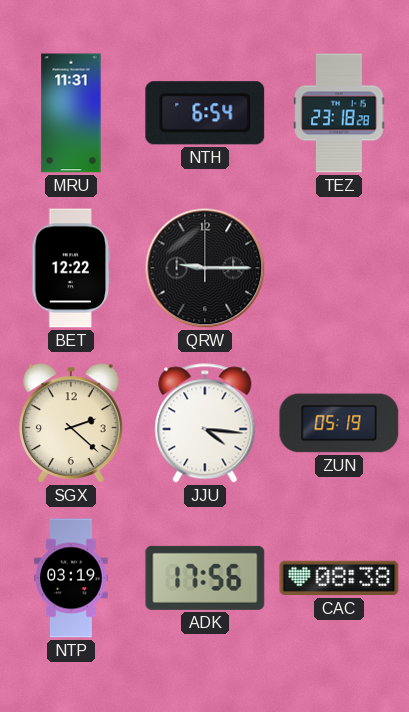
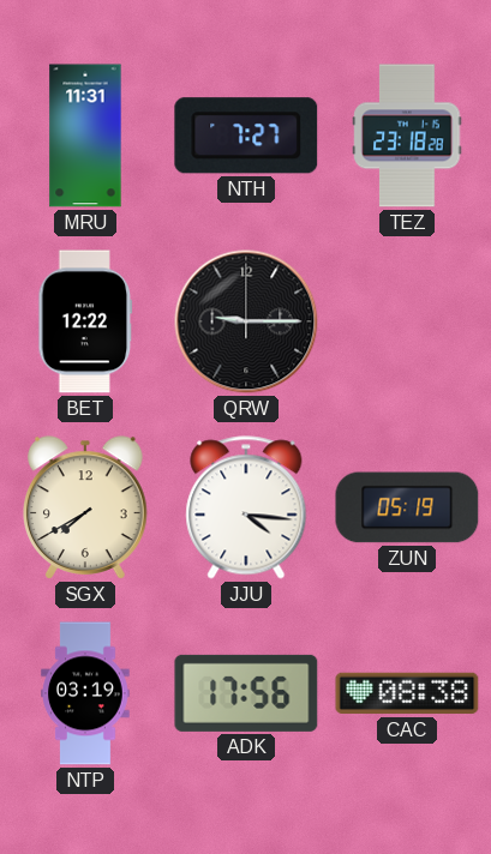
NTH: 6:54 -> 7:27 (246, 136)
SGX: 2:22 -> 7:40 (86, 507)
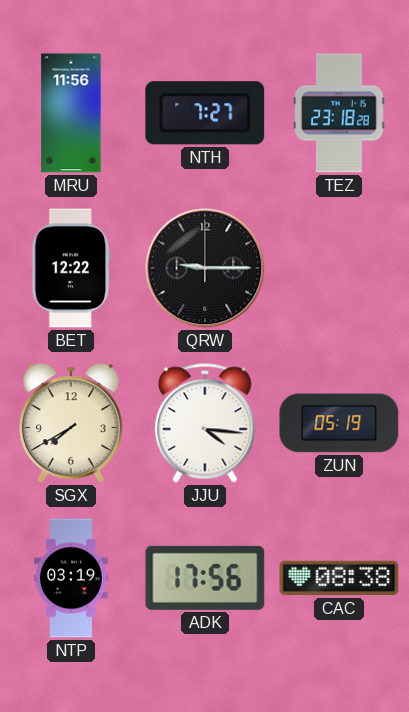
MRU: 11:31 -> 11:56 (71, 113)
